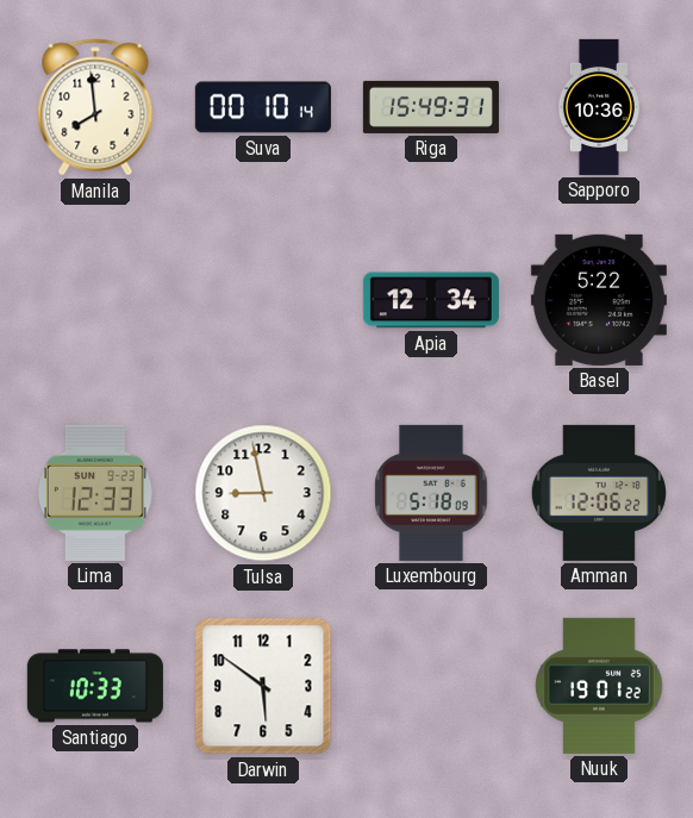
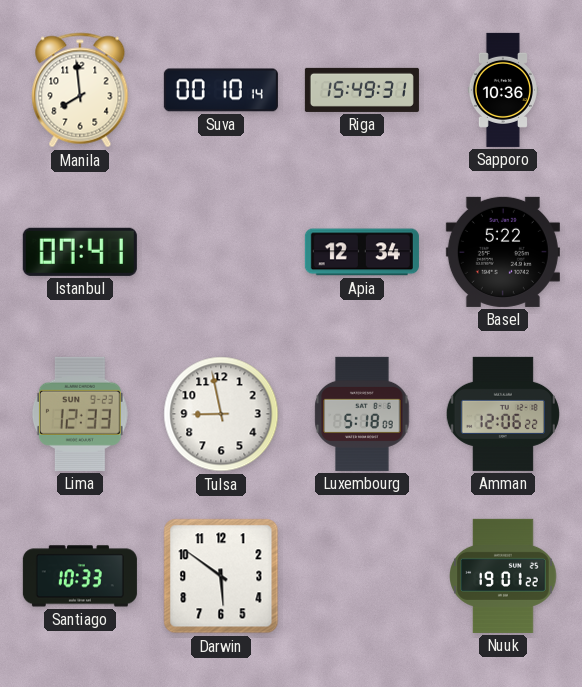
Istanbul: none -> 07:41 (80, 252)
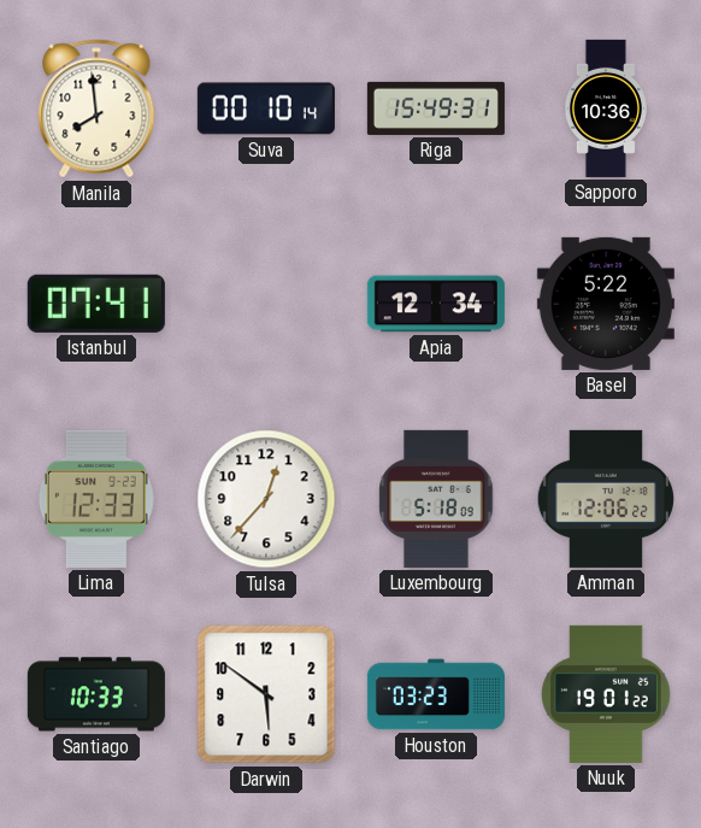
Tulsa: 8:58 -> 12:37 (266, 499)
Houston: none -> 03:23 (436, 694)
